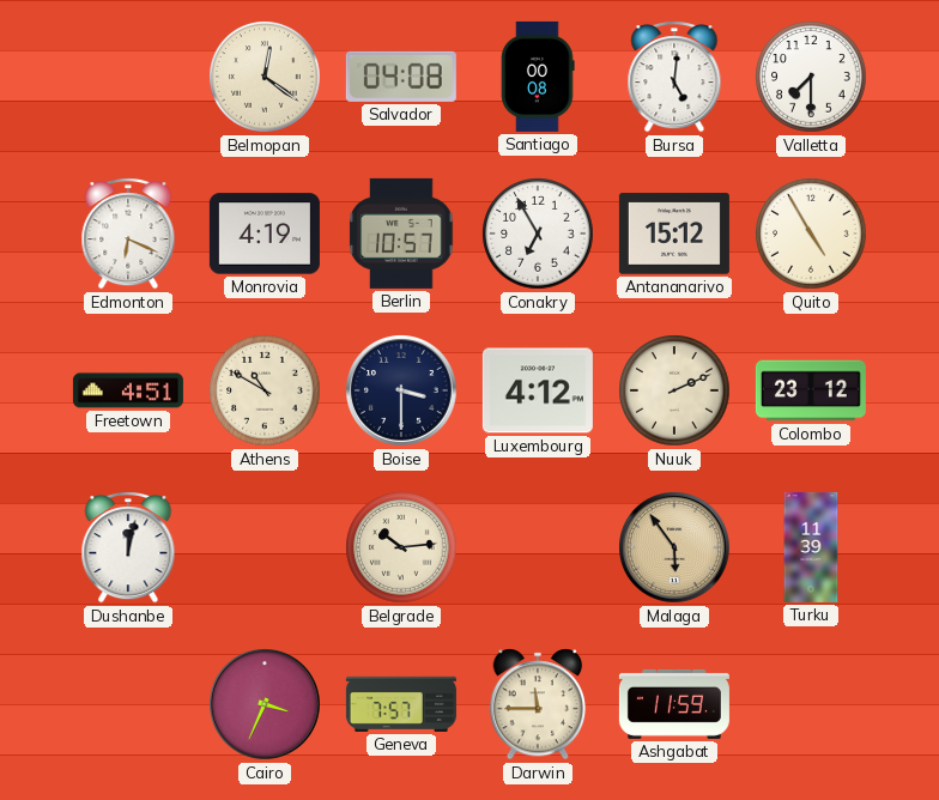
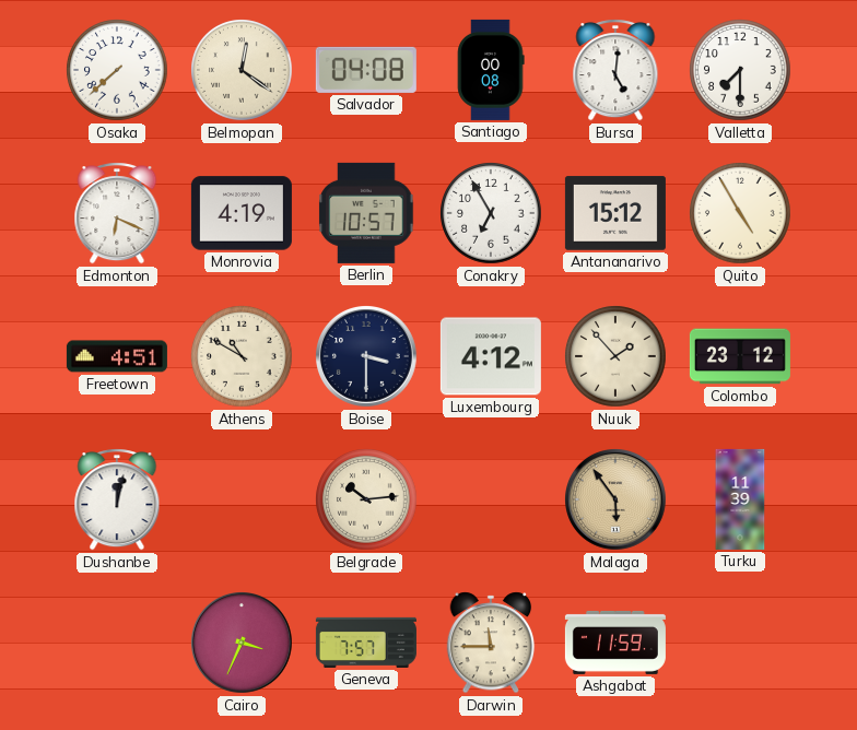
Osaka: none -> 7:38 (117, 70)
Nuuk: 2:11 -> 1:53 (615, 356)
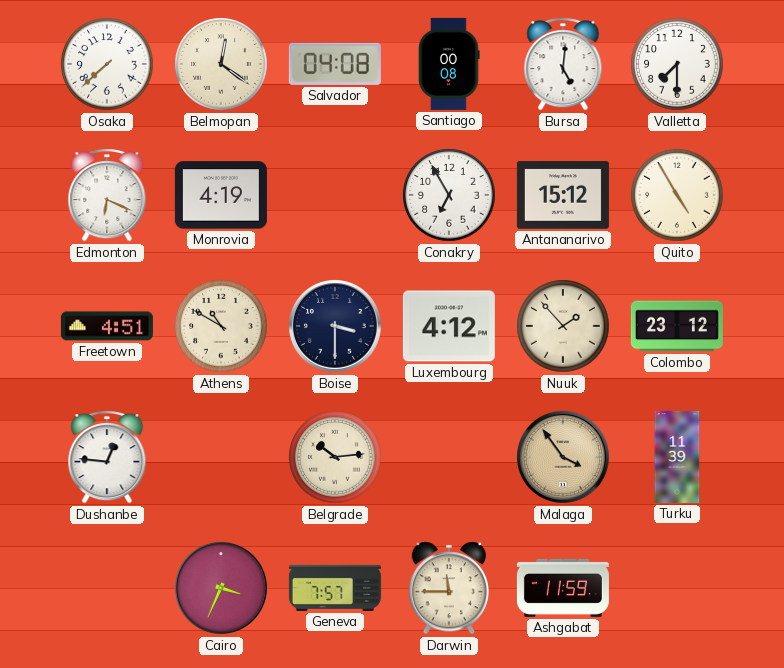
Berlin: 10:57 -> none (366, 213)
Dushanbe: 12:02 -> 12:46 (107, 457)
Malaga: 5:54 -> 3:54 (564, 458)
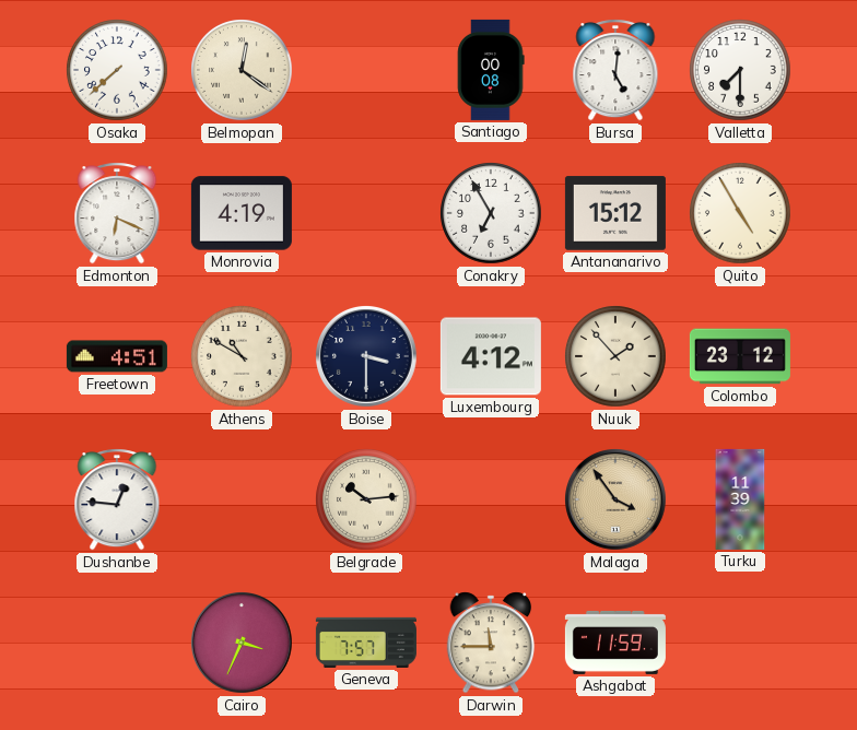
Salvador: 04:08 -> none (335, 64)
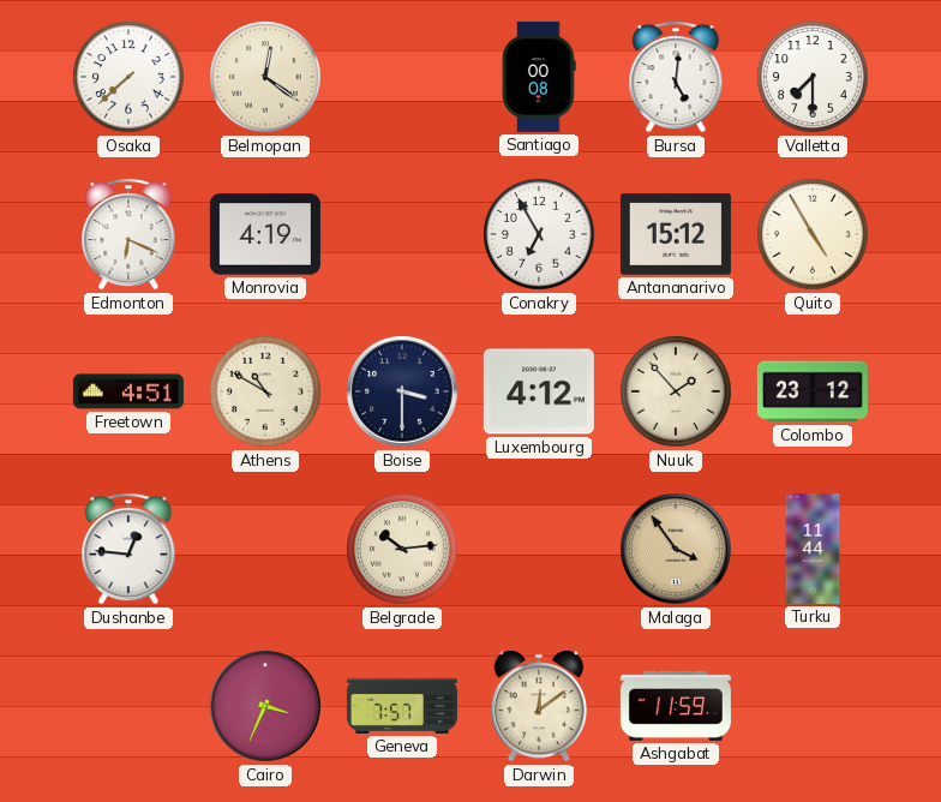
Turku: 11:39 -> 11:44 (813, 549)
Darwin: 11:45 -> 12:09 (539, 706)
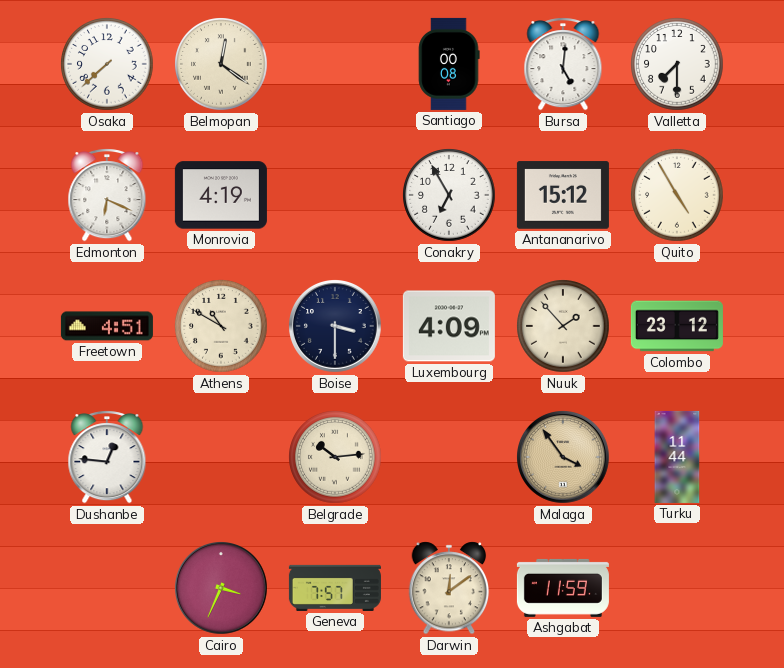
Luxembourg: 4:12 -> 4:09 (449, 326)
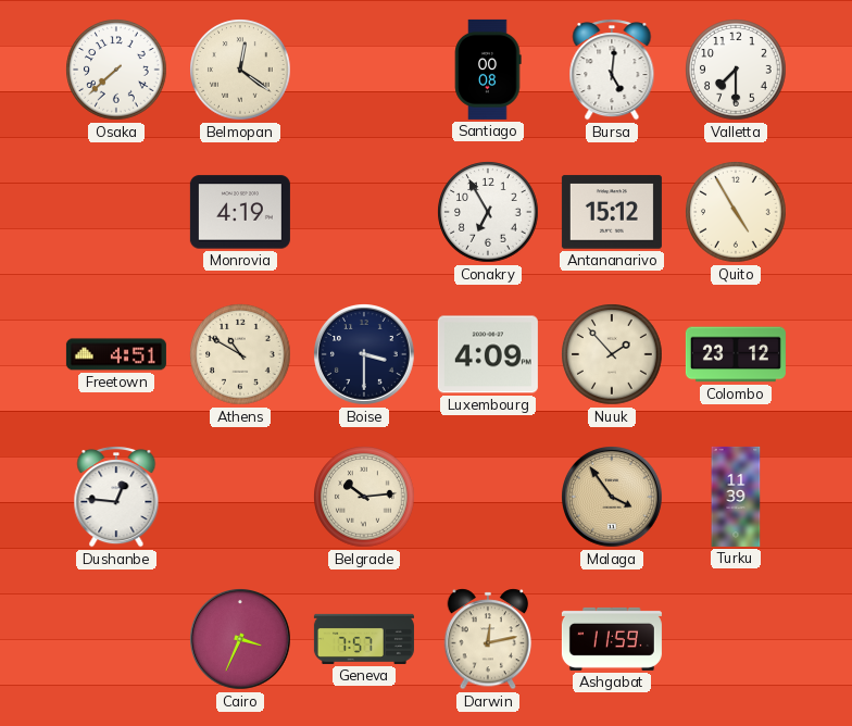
Edmonton: 6:19 -> none (107, 195)
Turku: 11:44 -> 11:39 (736, 497)
Darwin: 12:09 -> 12:13 (488, 639)
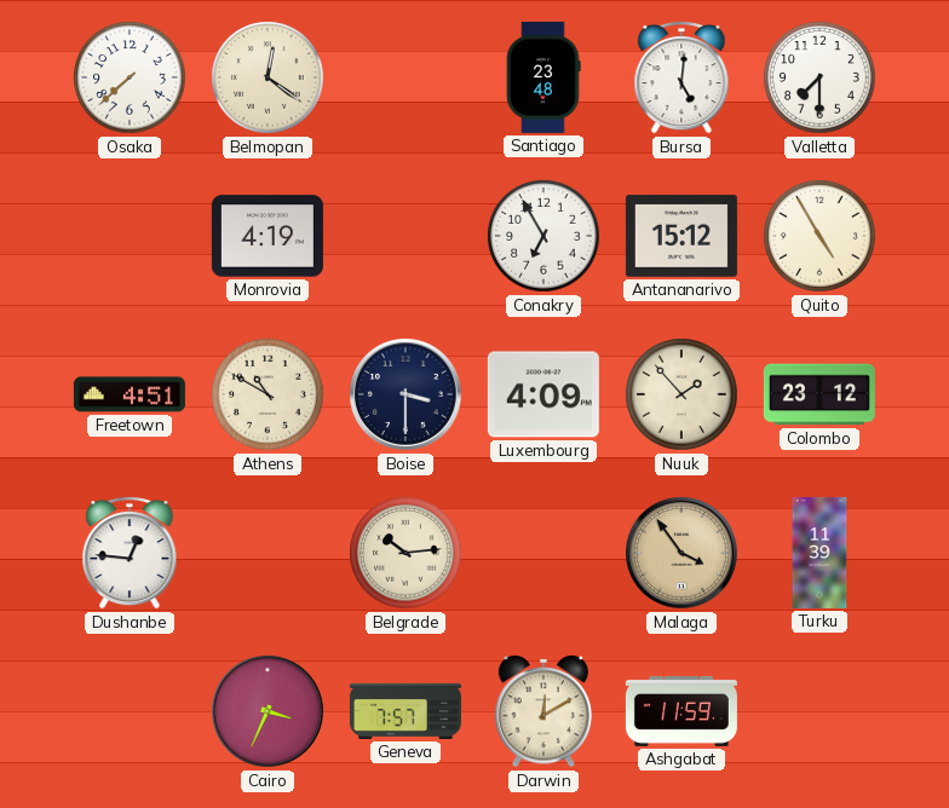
Santiago: 00:08 -> 23:48 (543, 77)
Darwin: 12:13 -> 12:10 (543, 711)
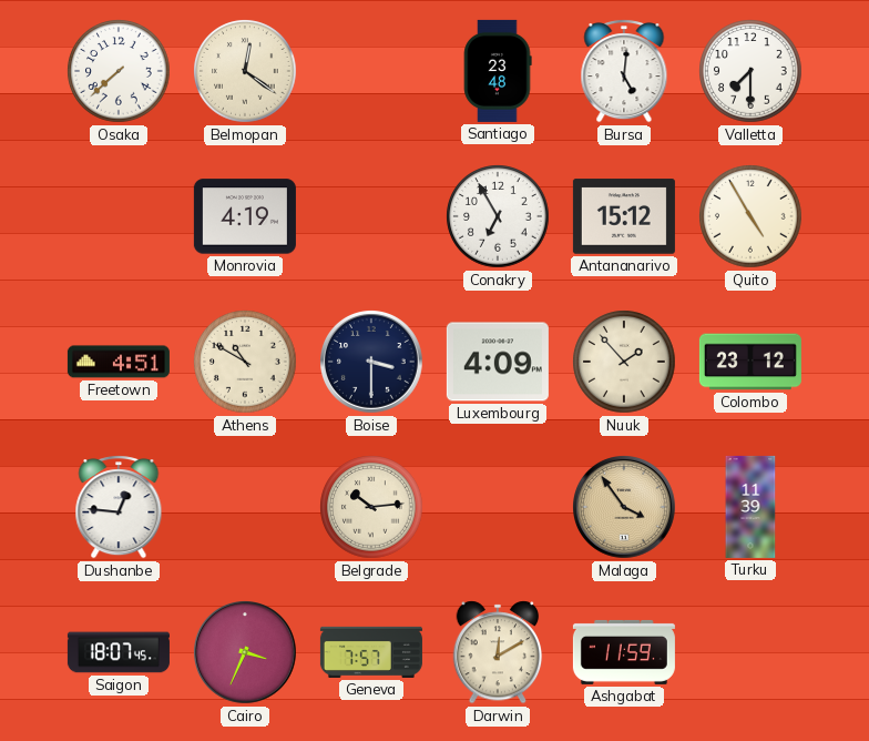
Saigon: none -> 18:07 (119, 652)
